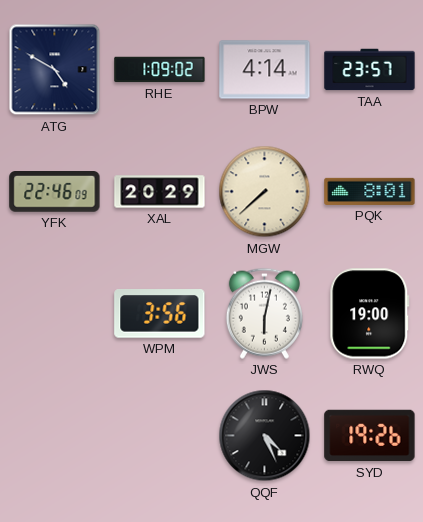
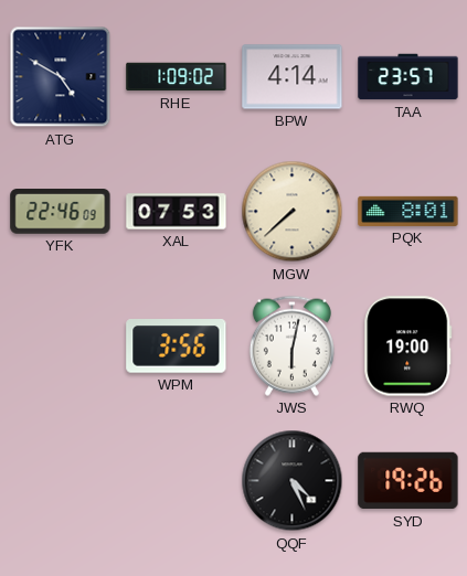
XAL: 20:29 -> 07:53 (177, 212)
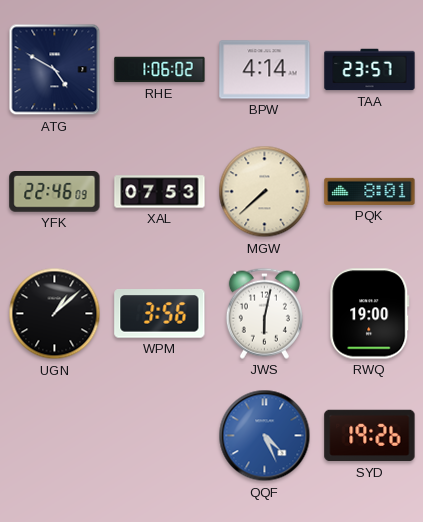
RHE: 1:09 -> 1:06 (160, 70)
UGN: none -> 1:08 (55, 314)
QQF dial: black -> blue (265, 436)
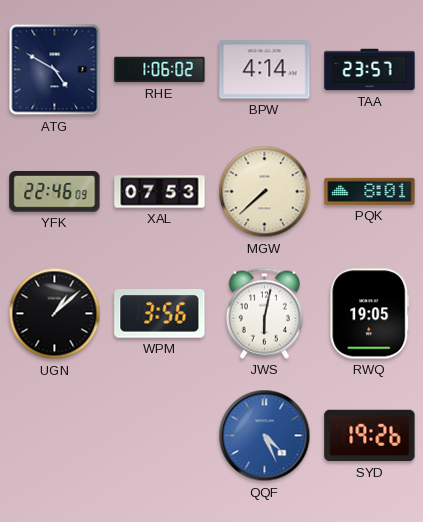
RWQ: 19:00 -> 19:05 (370, 314)
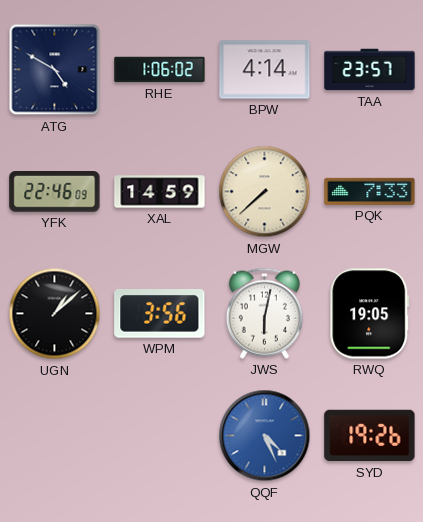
XAL: 07:53 -> 14:59 (160, 192)
PQK: 8:01 -> 7:33 (370, 191)
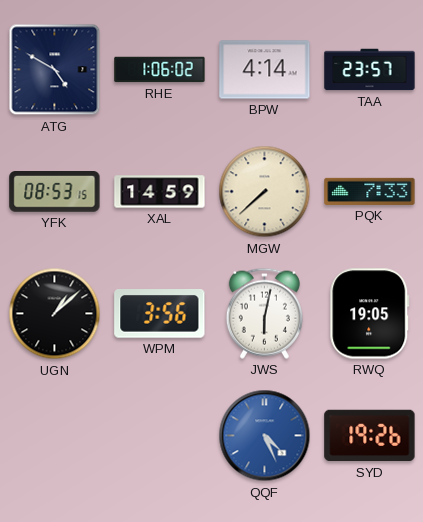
YFK: 22:46 -> 08:53 (55, 192)
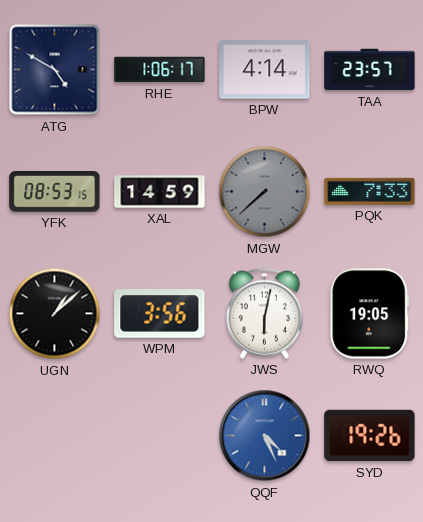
RHE: 1:06:02 -> 1:06:17 (160, 70)
MGW dial: cream -> grey (265, 192)
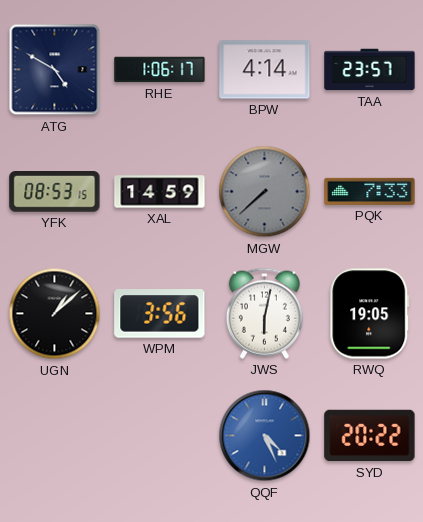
SYD: 19:26 -> 20:22 (370, 436)
